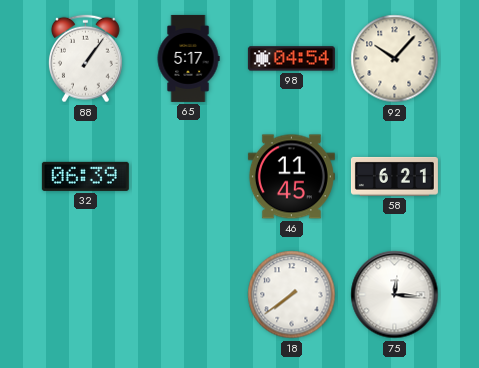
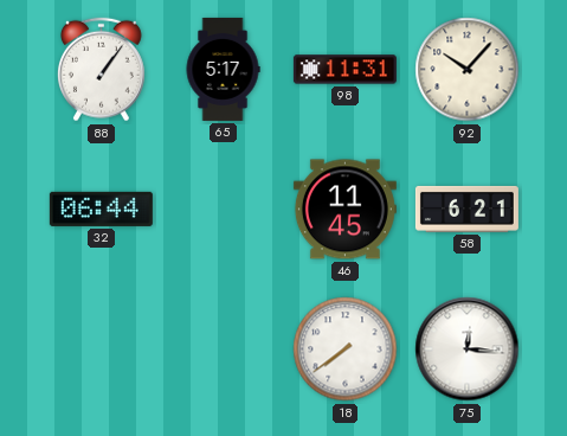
98: 04:54 -> 11:31 (344, 70)
32: 06:39 -> 06:44 (101, 209)
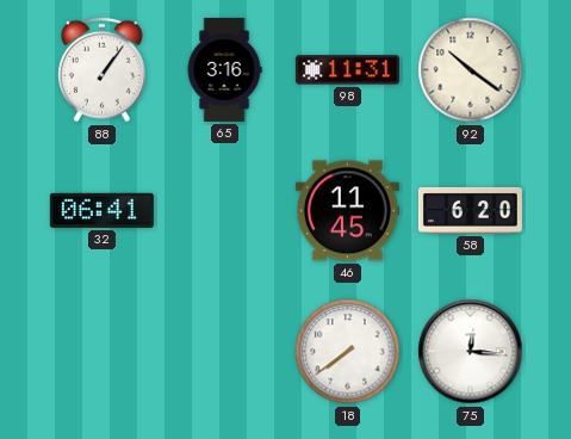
65: 5:17 -> 3:16 (224, 69)
92: 10:07 -> 10:21 (471, 70)
32: 06:44 -> 06:41 (101, 210)
58: 6:21 -> 6:20 (470, 210)
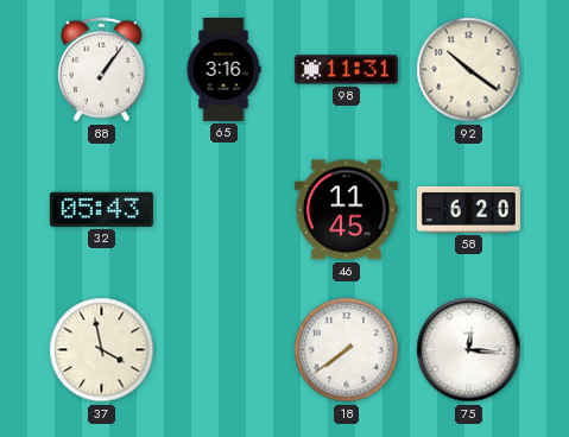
32: 06:41 -> 05:43 (101, 209)
37: none -> 3:58 (102, 350)
